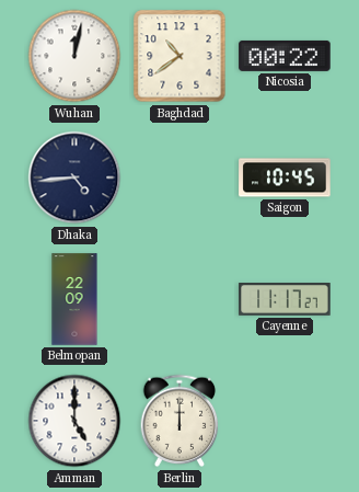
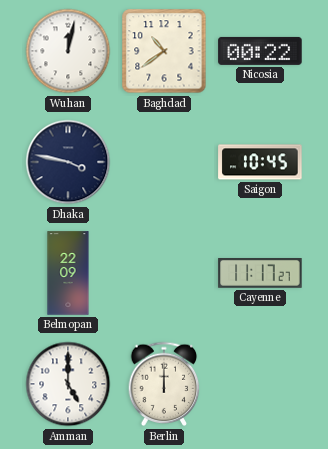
Dhaka: 4:44 -> 3:47 (68, 162)
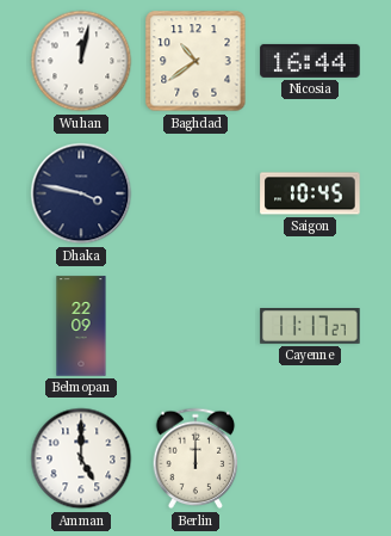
Nicosia: 00:22 -> 16:44 (310, 61)
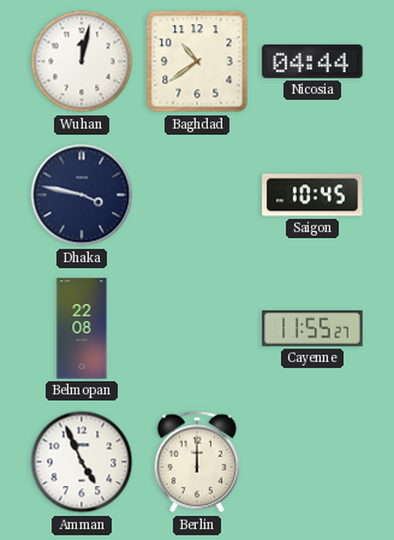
Nicosia: 16:44 -> 04:44 (312, 61)
Belmopan: 22:09 -> 22:08 (82, 328)
Cayenne: 11:17 -> 11:55 (312, 330)
Amman: 5:00 -> 4:56 (82, 462)
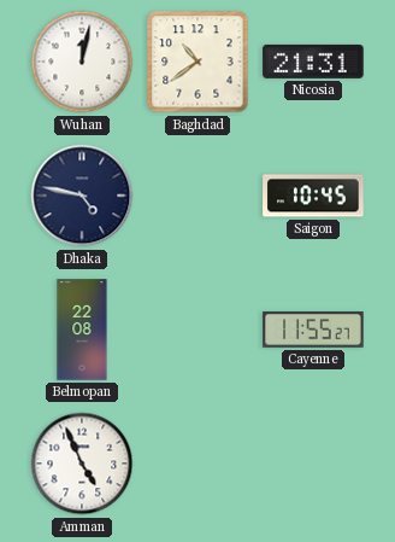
Nicosia: 04:44 -> 21:31 (313, 62)
Dhaka: 3:47 -> 4:47 (82, 196)
Berlin: 12:00 -> none (197, 462)
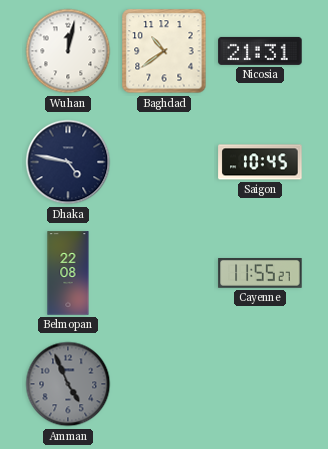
Amman dial: white -> grey (68, 384)
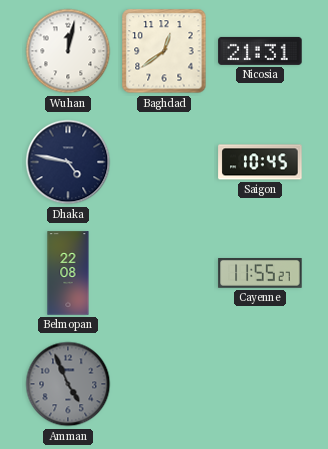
Baghdad: 10:39 -> 12:39 (164, 51)
